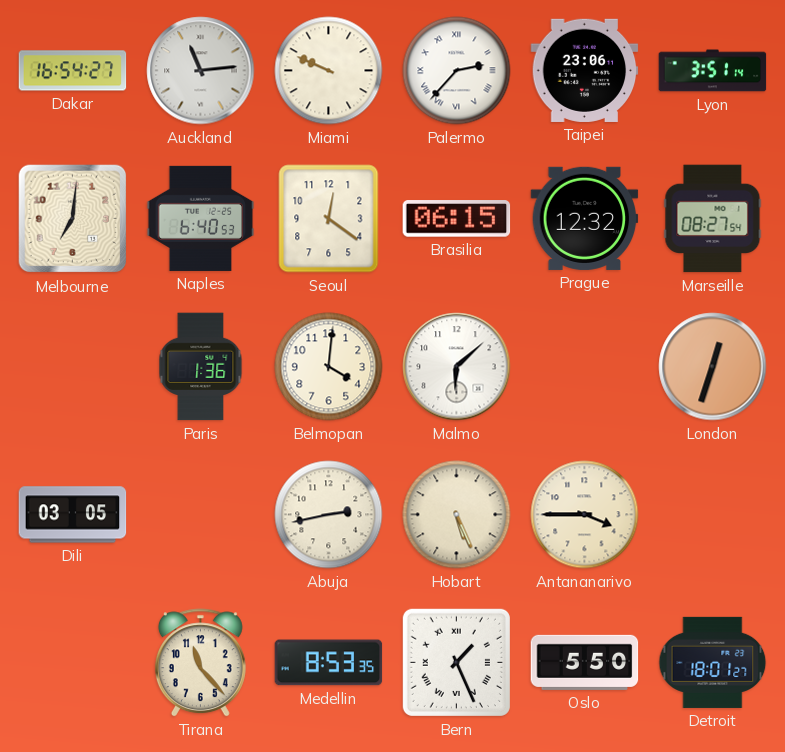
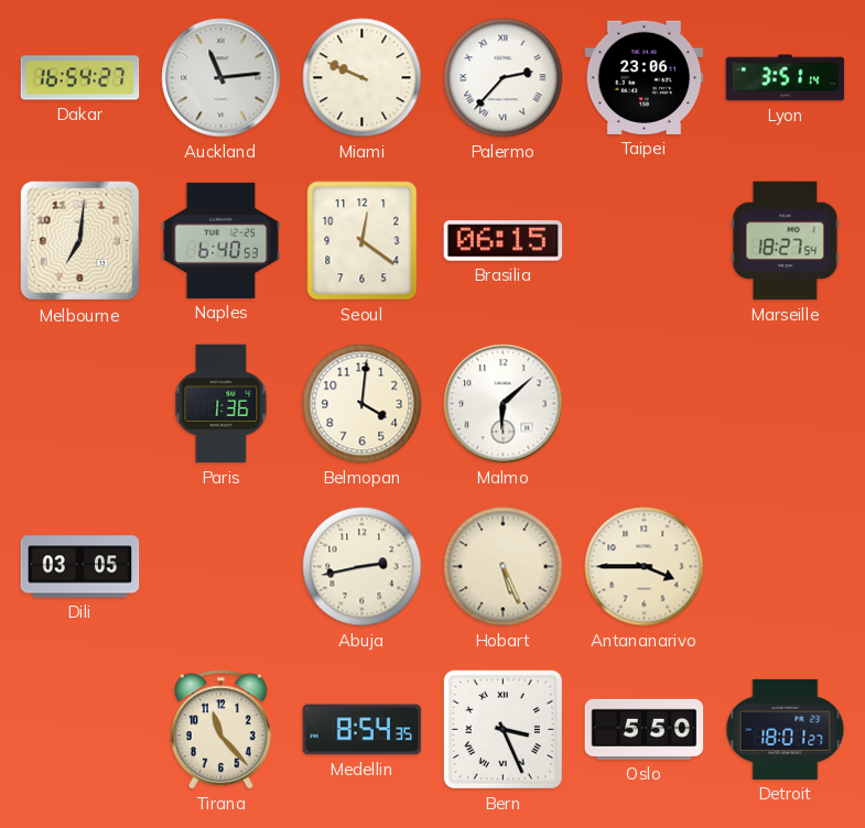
Prague: 12:32 -> none (585, 218)
Marseille: 08:27 -> 18:27 (786, 241)
London: 12:33 -> none (713, 367)
Medellin: 8:53 -> 8:54 (363, 730)
Bern: 1:26 -> 3:26 (502, 729)
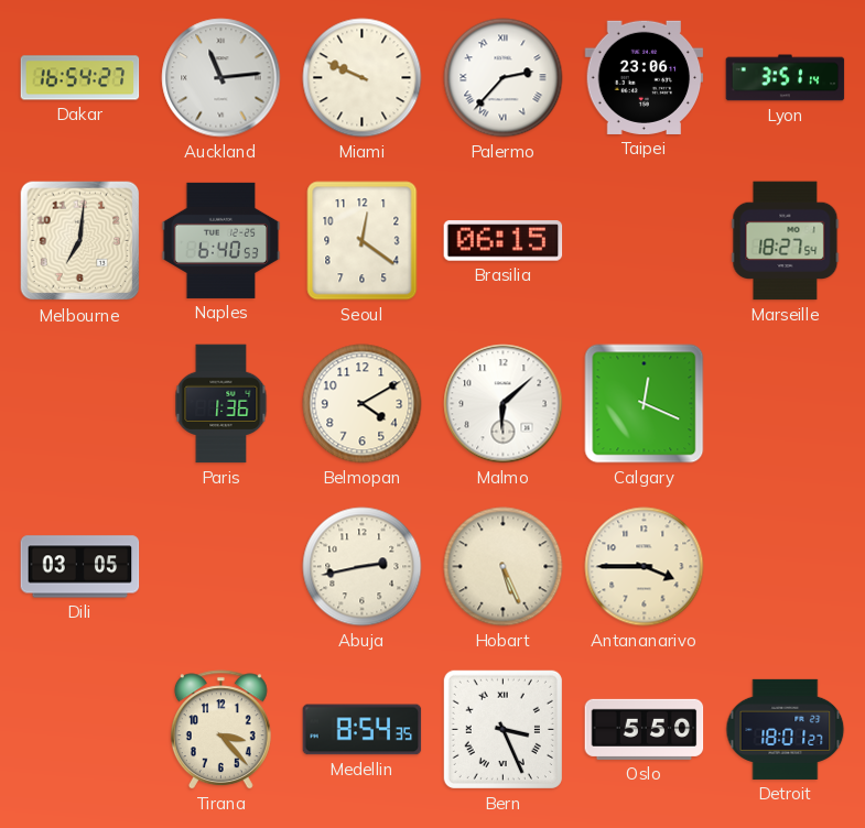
Belmopan: 4:01 -> 4:10 (363, 404)
Calgary: none -> 12:19 (645, 404)
Tirana: 11:23 -> 3:23 (220, 730)
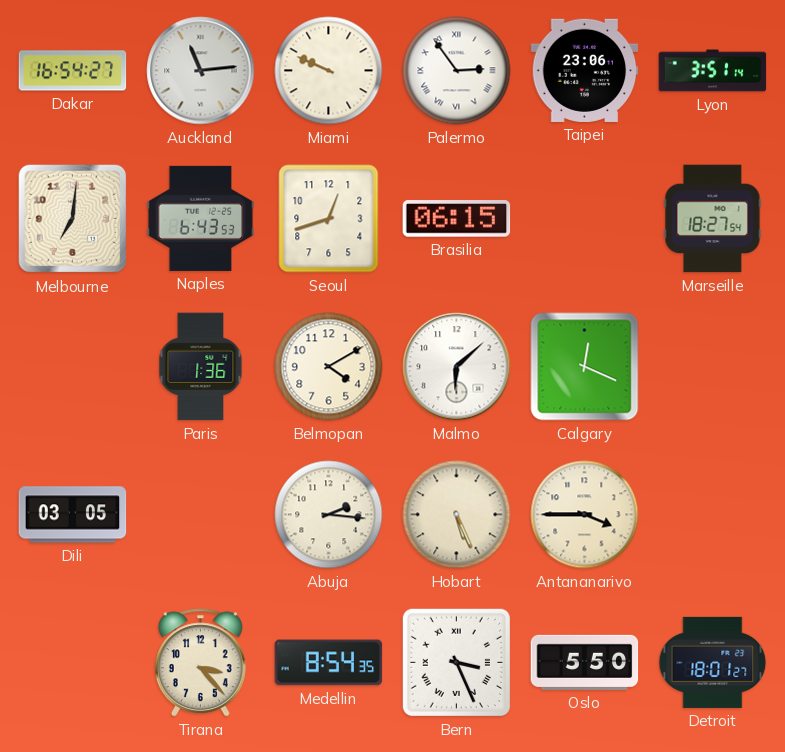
Palermo: 2:37 -> 2:54 (457, 71)
Naples: 6:40 -> 6:43 (201, 218)
Seoul: 12:21 -> 12:42 (329, 219)
Abuja: 2:43 -> 2:16 (329, 515)
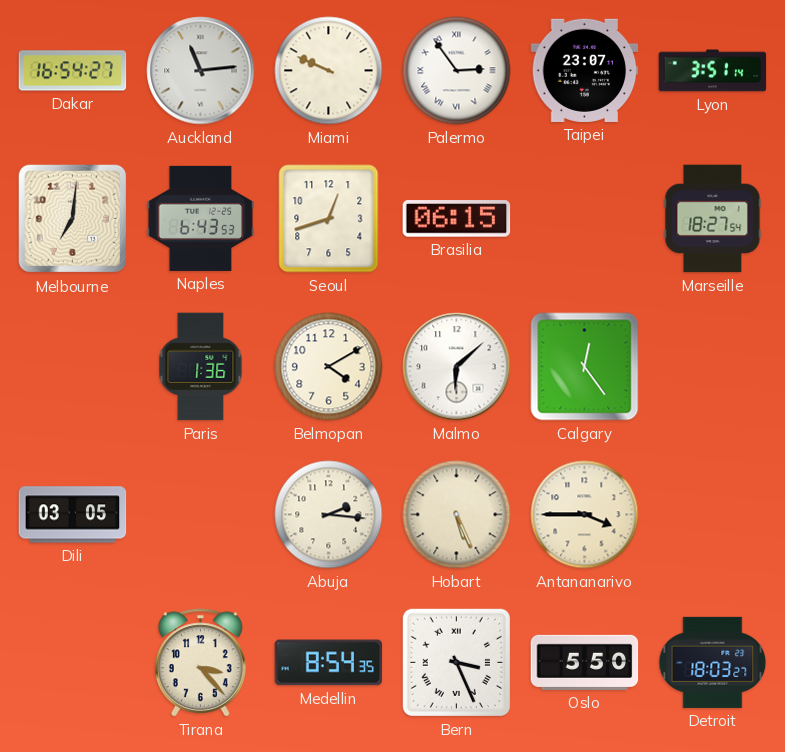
Taipei: 23:06 -> 23:07 (585, 70)
Calgary: 12:19 -> 12:24 (585, 367)
Detroit: 18:01 -> 18:03 (713, 662)
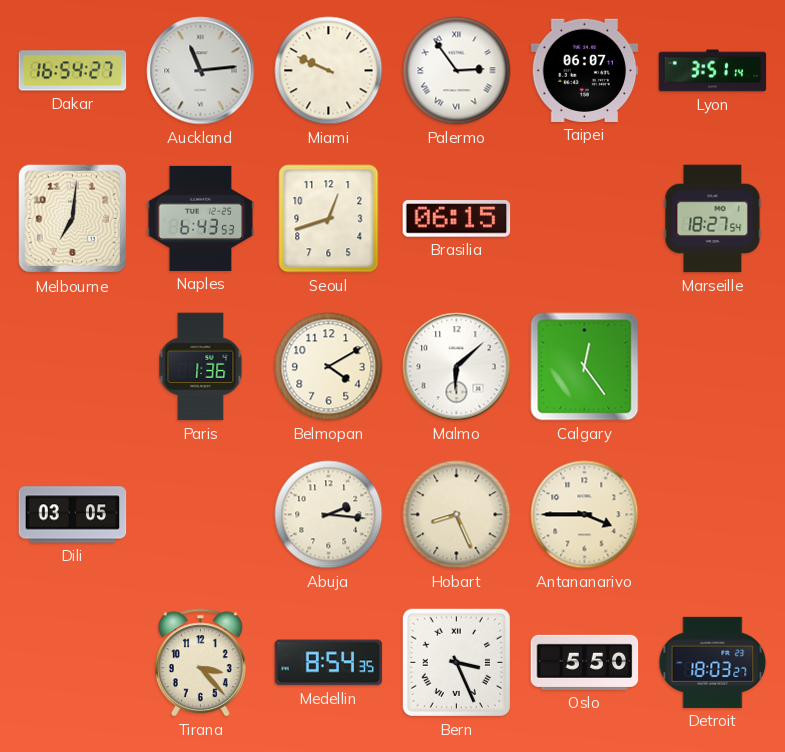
Taipei: 23:07 -> 06:07 (585, 70)
Hobart: 5:26 -> 8:26 (457, 515)
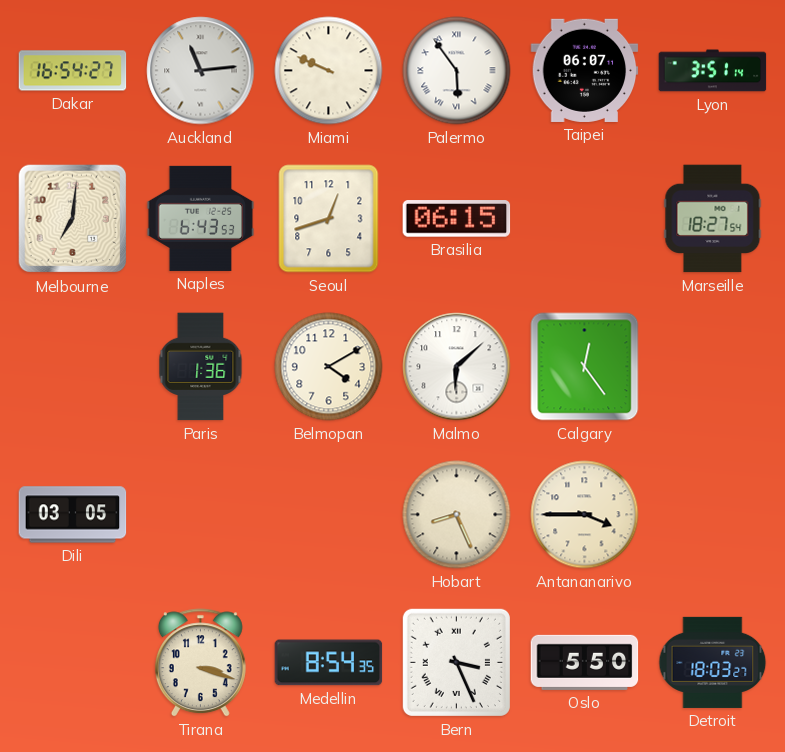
Palermo: 2:54 -> 5:54 (457, 71)
Abuja: 2:16 -> none (329, 515)
Tirana: 3:23 -> 3:18 (200, 663)
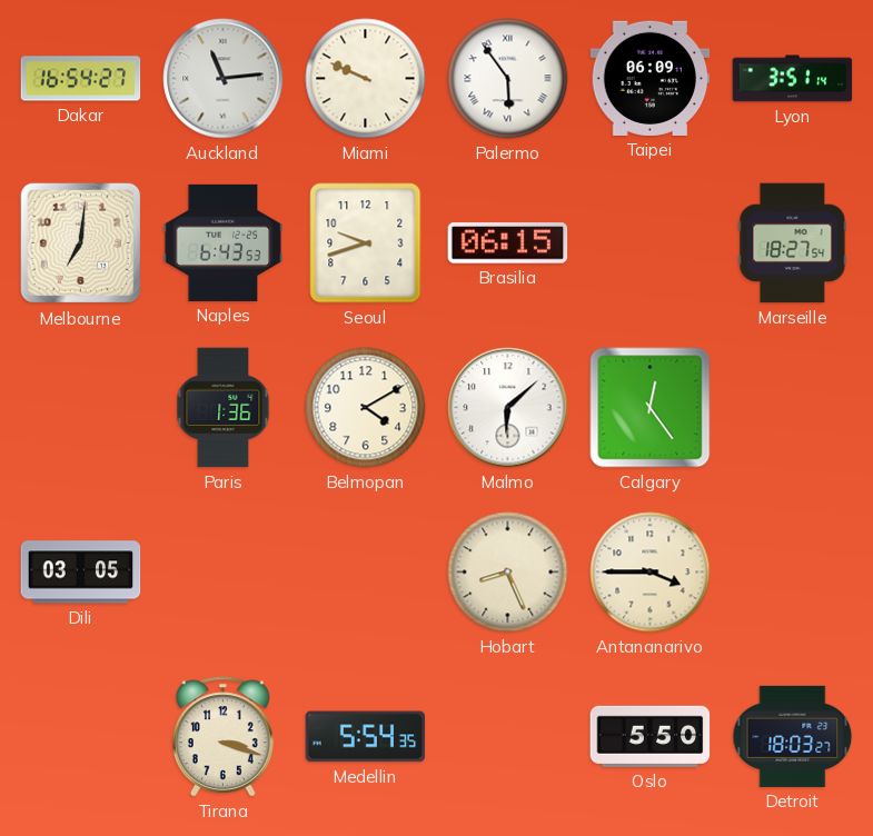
Taipei: 06:07 -> 06:09 (651, 78)
Seoul: 12:42 -> 9:42 (366, 243)
Medellin: 8:54 -> 5:54 (366, 737)
Bern: 3:26 -> none (456, 662)
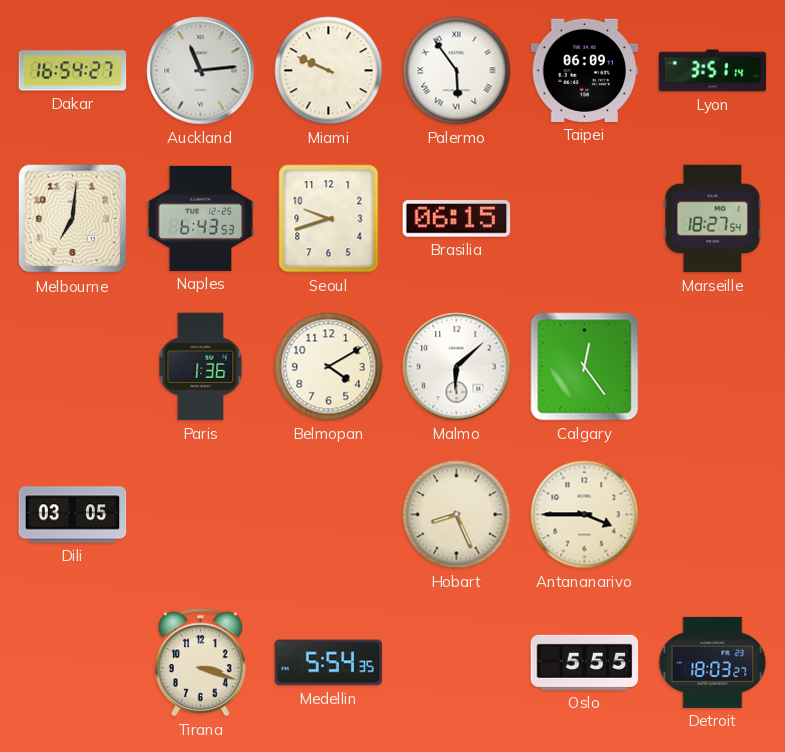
Oslo: 5:50 -> 5:55 (585, 662)
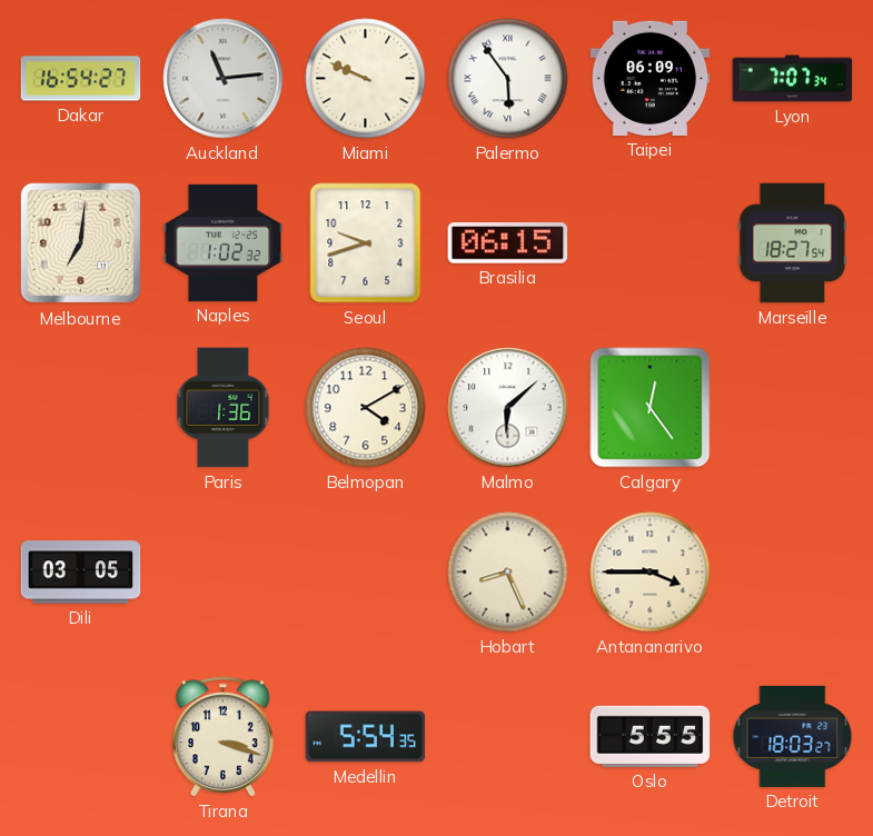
Lyon: 3:51 -> 7:07 (793, 79)
Naples: 6:43 -> 1:02 (224, 242)
